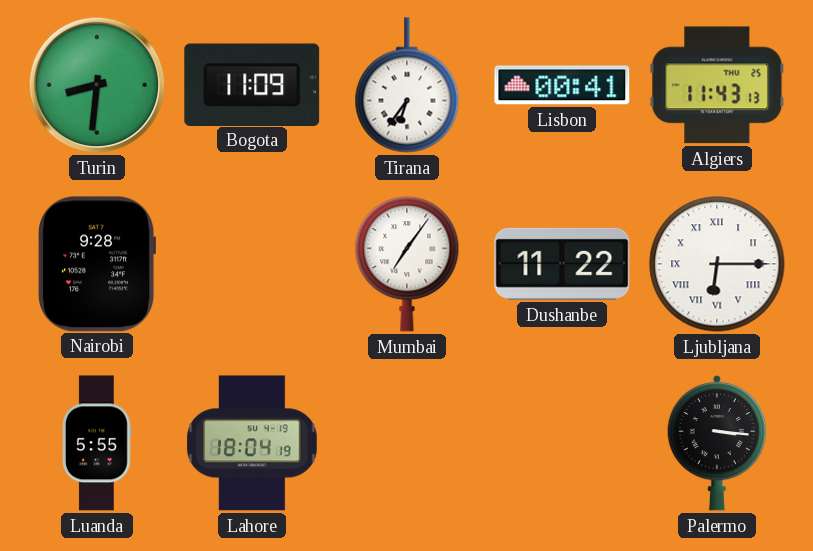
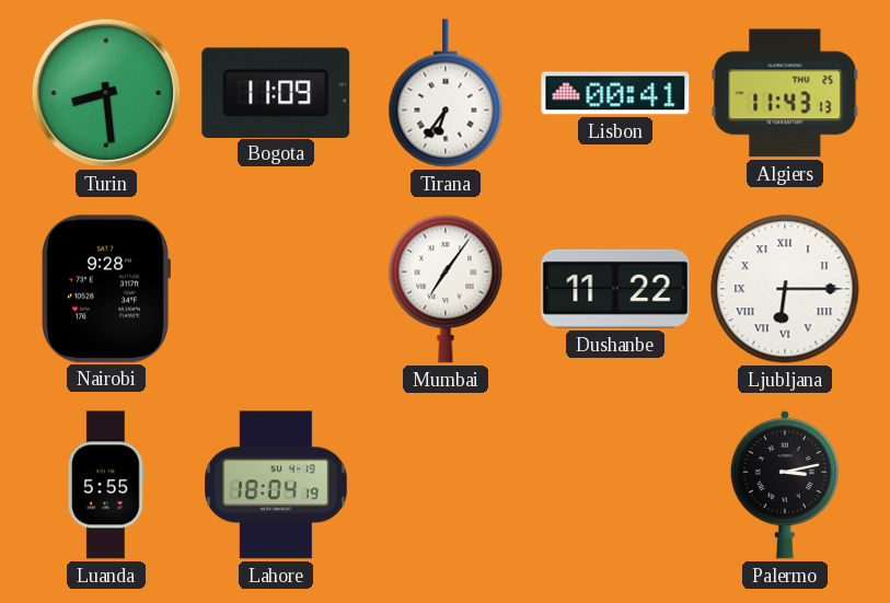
Turin: 8:31 -> 8:29 (106, 93)
Palermo: 3:16 -> 3:13 (785, 485)
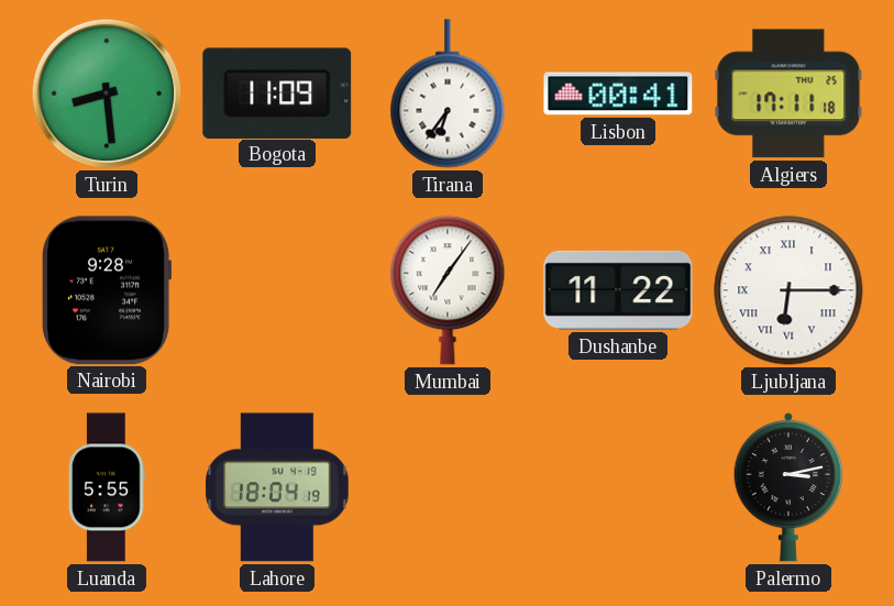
Algiers: 11:43 -> 17:11 (788, 93)
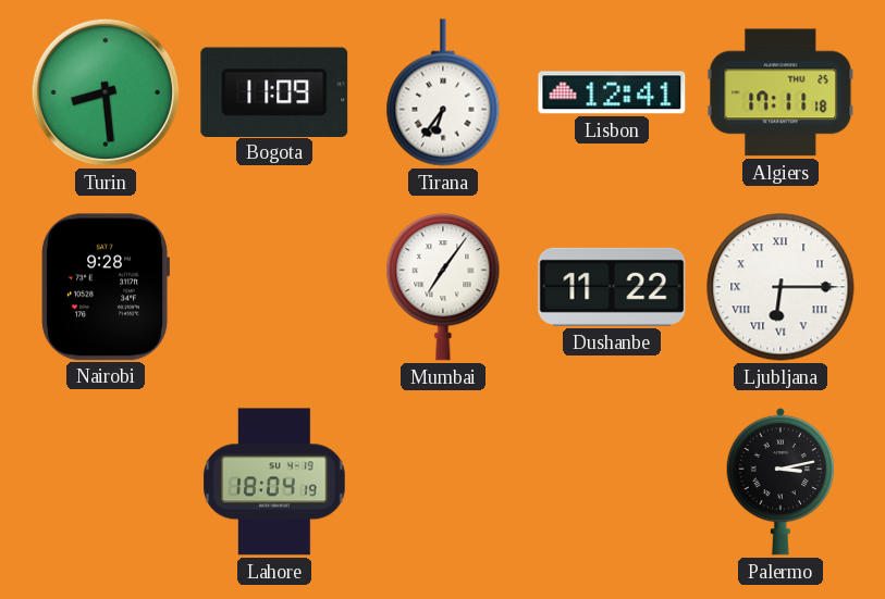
Lisbon: 00:41 -> 12:41 (612, 92)
Luanda: 5:55 -> none (107, 487)
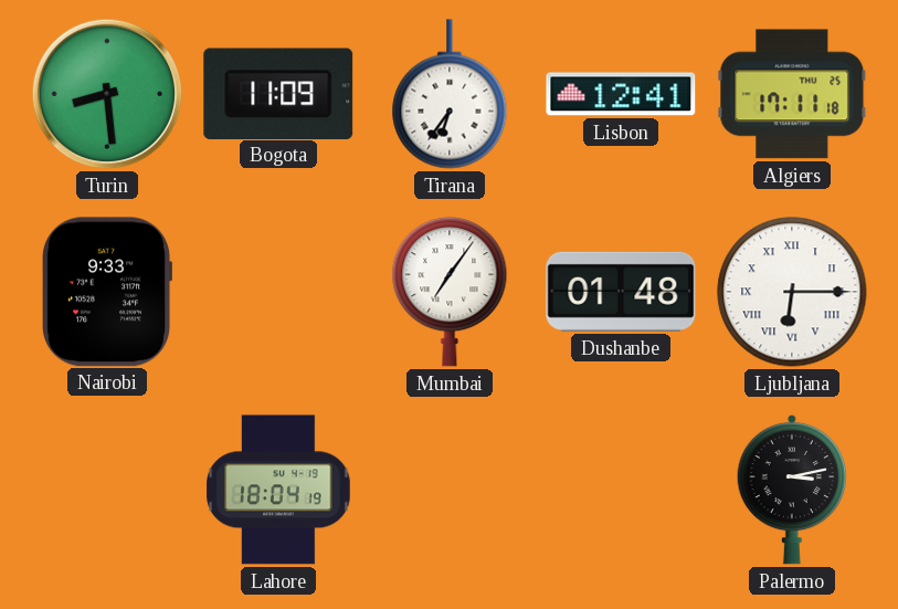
Nairobi: 9:28 -> 9:33 (107, 292)
Dushanbe: 11:22 -> 01:48 (621, 292)
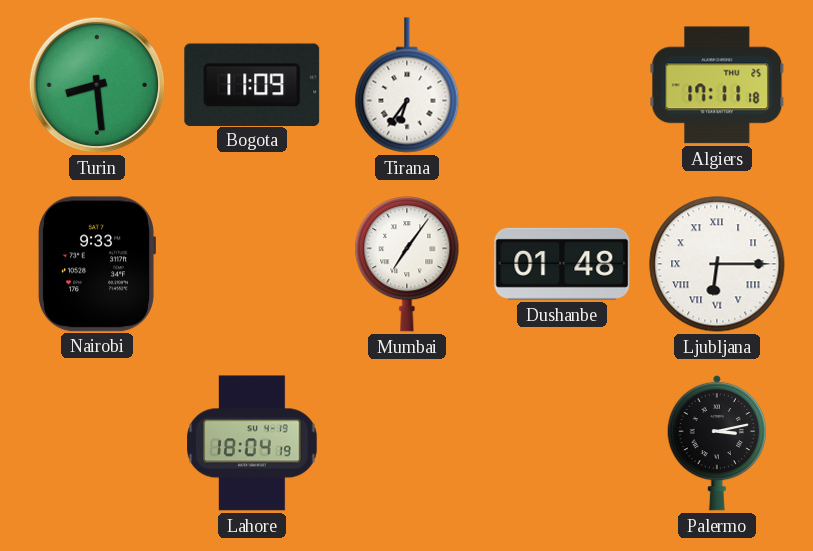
Lisbon: 12:41 -> none (621, 94)
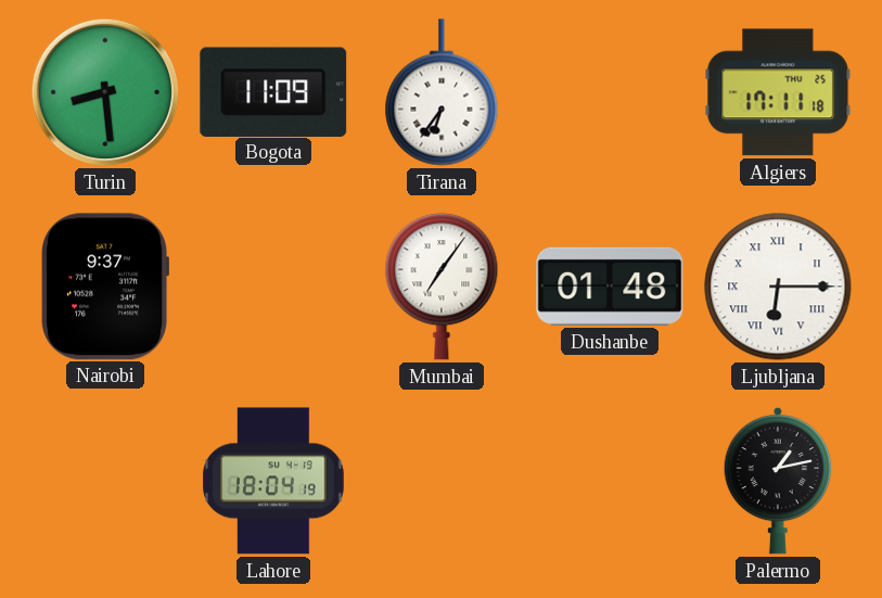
Nairobi: 9:33 -> 9:37 (105, 287)
Palermo: 3:13 -> 1:13 (778, 481)
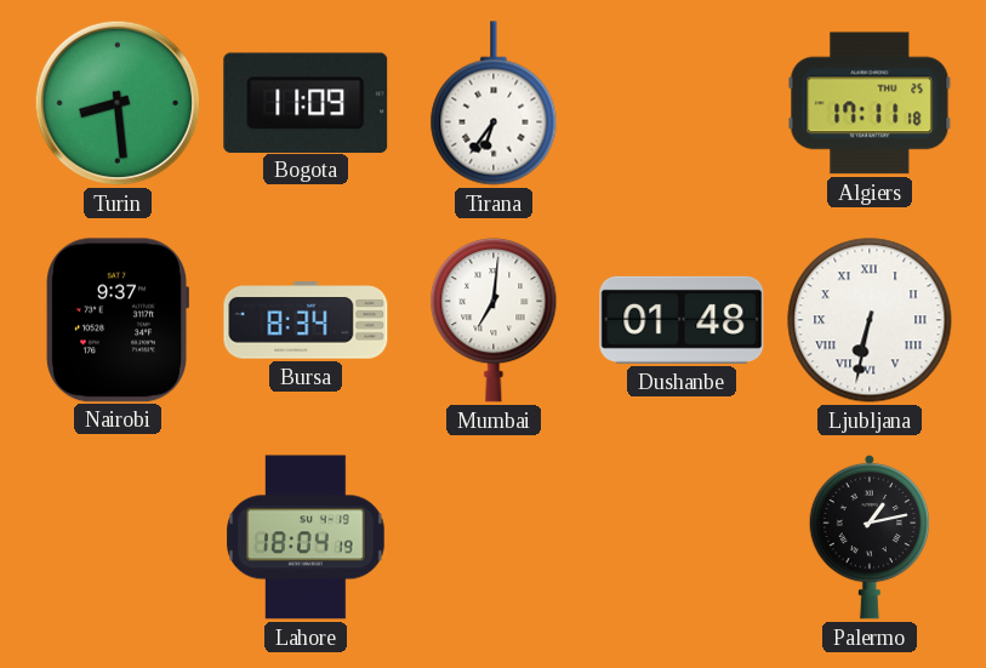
Bursa: none -> 8:34 (306, 321)
Mumbai: 7:06 -> 7:01 (494, 320)
Ljubljana: 6:15 -> 6:32 (870, 320)
